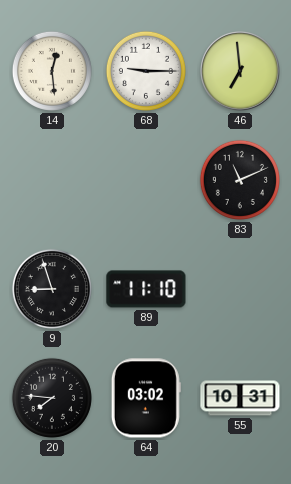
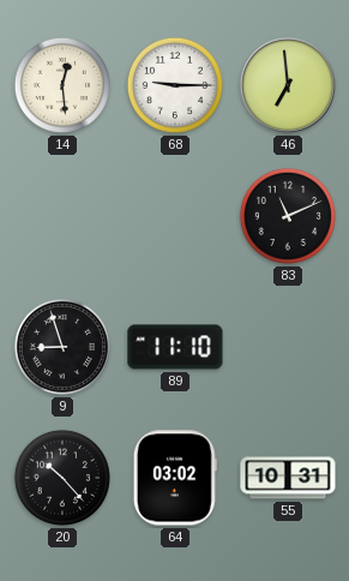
20: 7:46 -> 10:23 (62, 478)
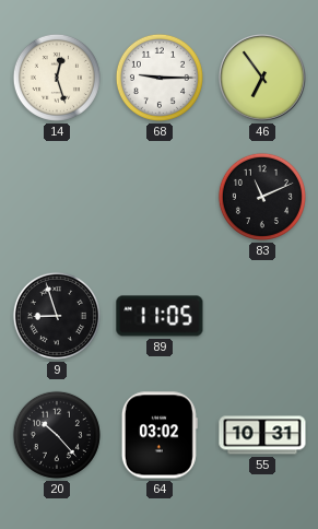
14: 12:29 -> 12:27 (57, 78)
46: 6:59 -> 6:54 (263, 79)
89: 11:10 -> 11:05 (160, 316)
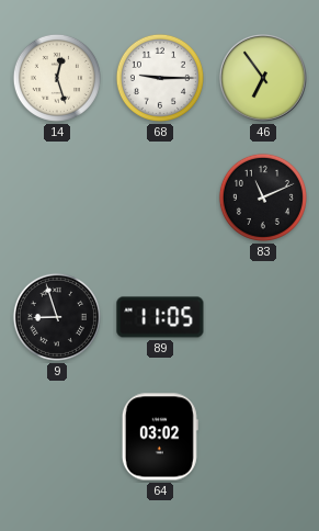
20: 10:23 -> none (57, 435)
55: 10:31 -> none (262, 435)
